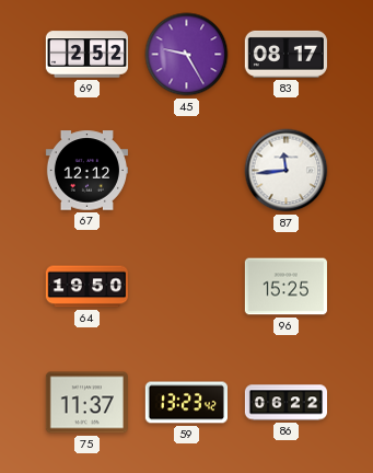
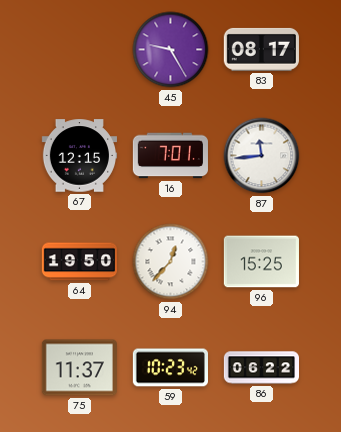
69: 2:52 -> none (86, 55)
67: 12:12 -> 12:15 (79, 156)
16: none -> 7:01 (170, 156)
94: none -> 12:37 (171, 262)
59: 13:23 -> 10:23 (170, 368)
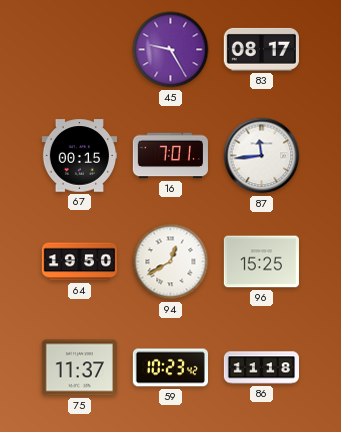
67: 12:15 -> 00:15 (79, 156)
94: 12:37 -> 12:40 (171, 262)
86: 06:22 -> 11:18 (261, 368)
